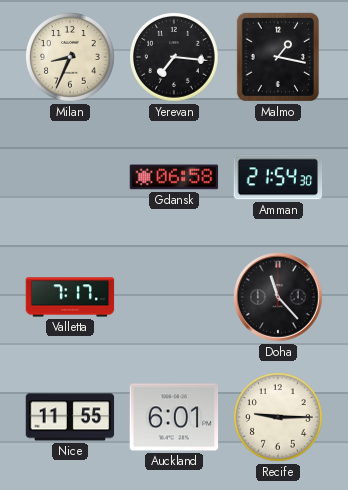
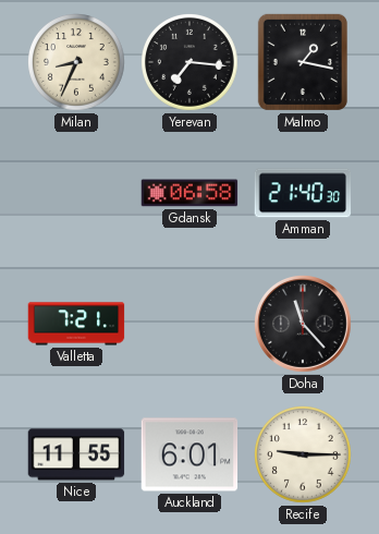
Amman: 21:54 -> 21:40 (303, 193)
Valletta: 7:17 -> 7:21 (76, 324)
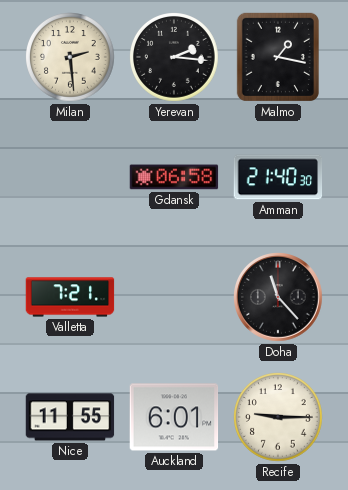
Milan: 8:34 -> 2:29 (71, 58)
Yerevan: 7:16 -> 2:16 (175, 58)
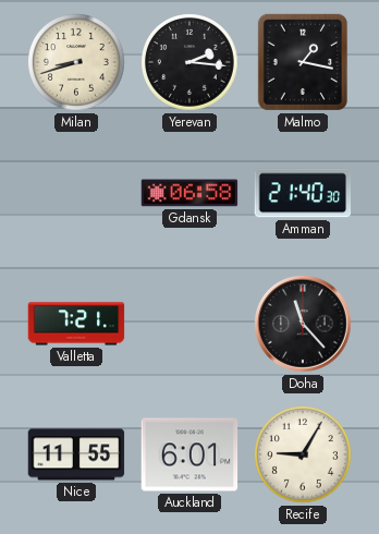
Milan: 2:29 -> 8:42 (77, 63)
Recife: 9:15 -> 9:05 (304, 456)
